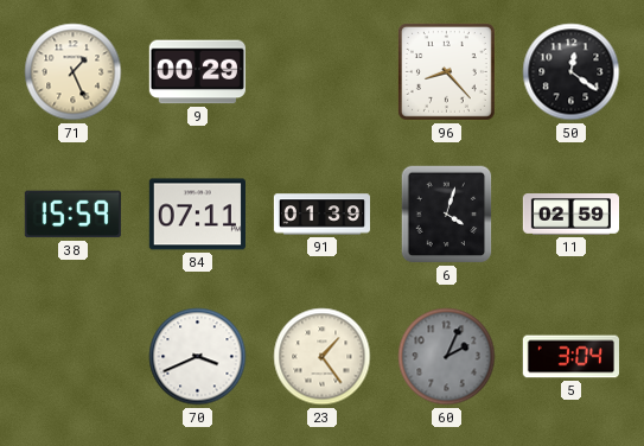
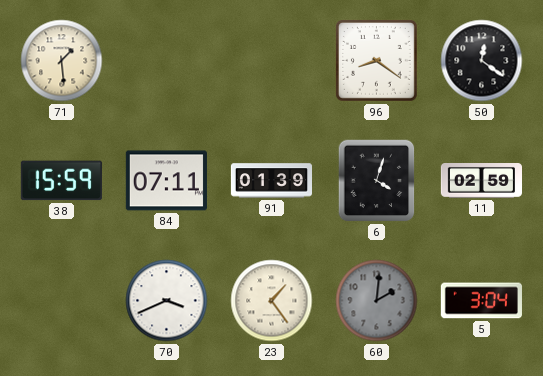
71: 1:26 -> 1:29 (62, 61)
9: 00:29 -> none (197, 72)
96: 8:23 -> 8:21 (377, 61)
60: 2:04 -> 2:01 (377, 301)
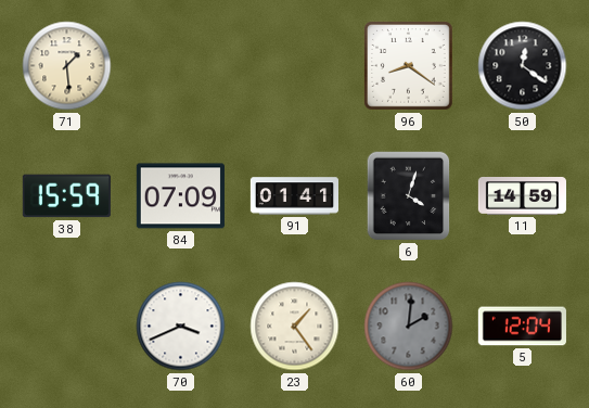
84: 07:11 -> 07:09 (180, 196)
91: 01:39 -> 01:41 (294, 196)
11: 02:59 -> 14:59 (522, 196)
5: 3:04 -> 12:04 (522, 327)
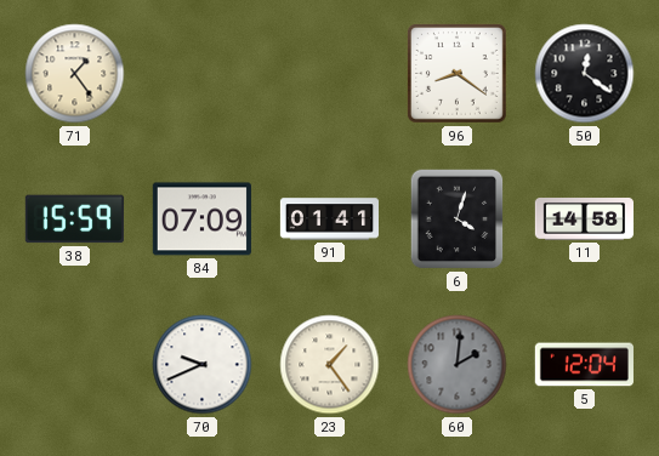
71: 1:29 -> 1:24 (75, 74)
11: 14:59 -> 14:58 (584, 220)
70: 3:41 -> 9:41 (203, 365)
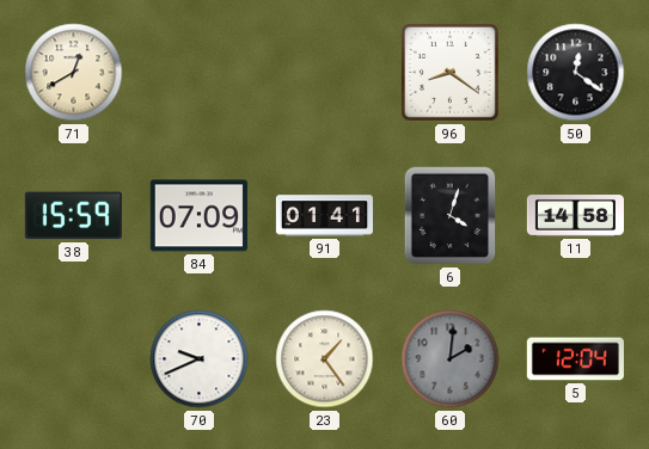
71: 1:24 -> 12:40 (74, 73)
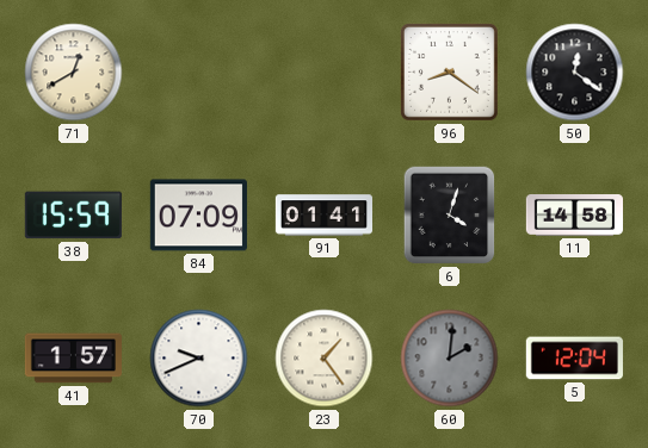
41: none -> 1:57 (73, 359)
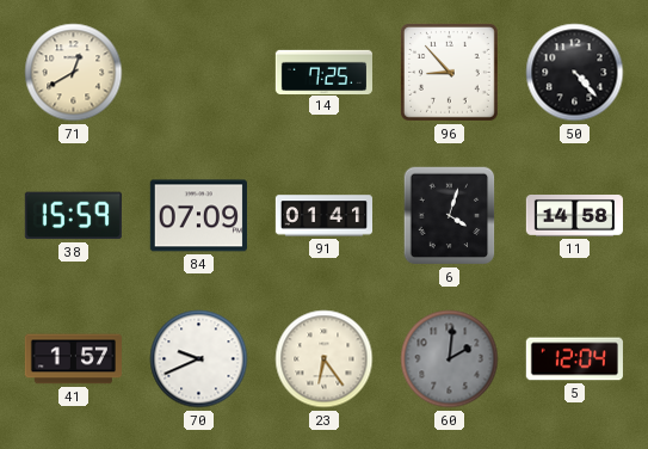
14: none -> 7:25 (323, 72)
96: 8:21 -> 8:53 (450, 73)
50: 12:21 -> 4:23 (575, 73)
23: 1:24 -> 6:24 (325, 359)
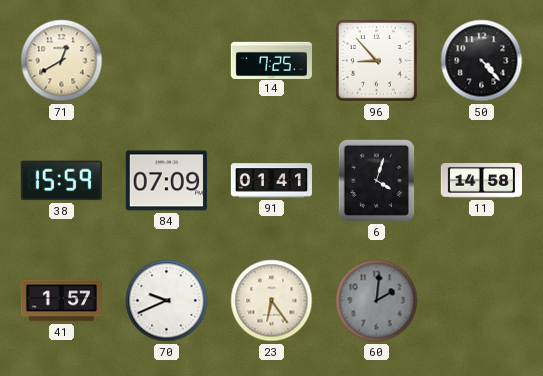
5: 12:04 -> none (574, 359)
